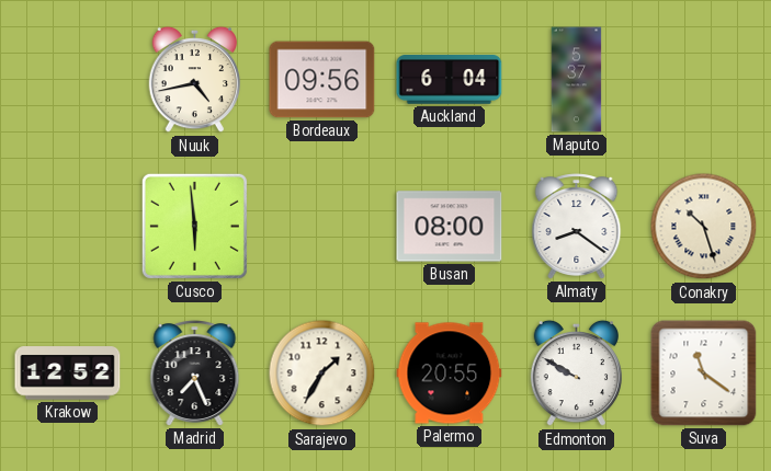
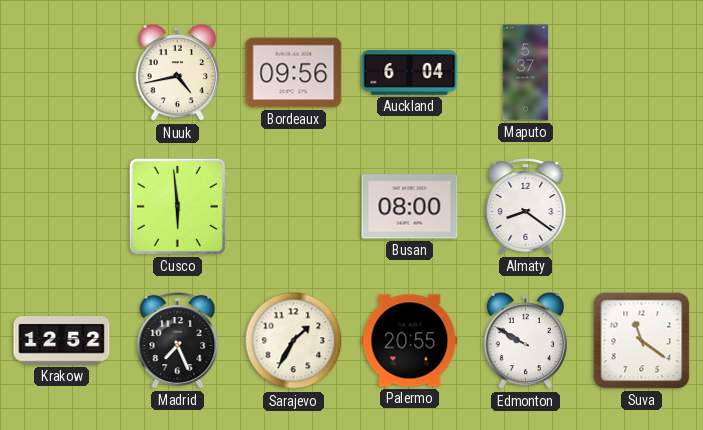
Conakry: 10:27 -> none (704, 227)
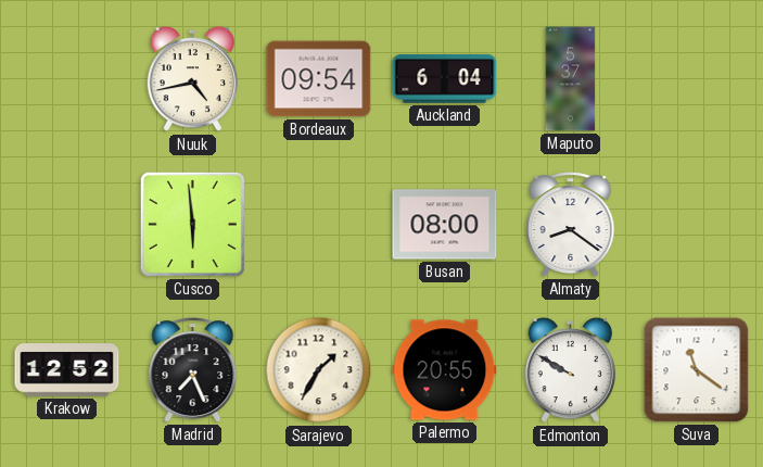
Bordeaux: 09:56 -> 09:54 (319, 79)
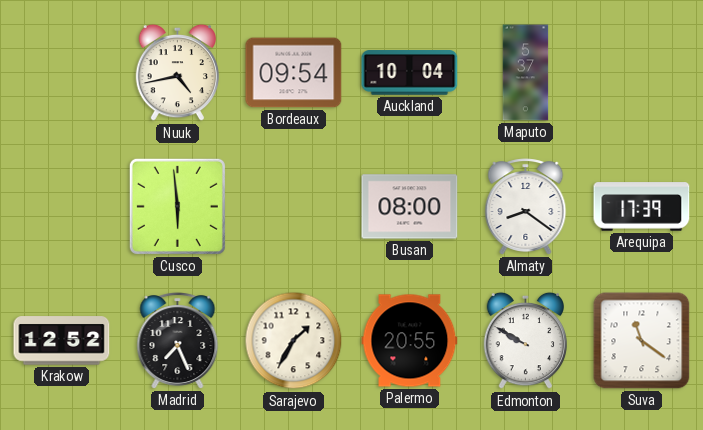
Auckland: 6:04 -> 10:04 (410, 73)
Arequipa: none -> 17:39 (642, 207)
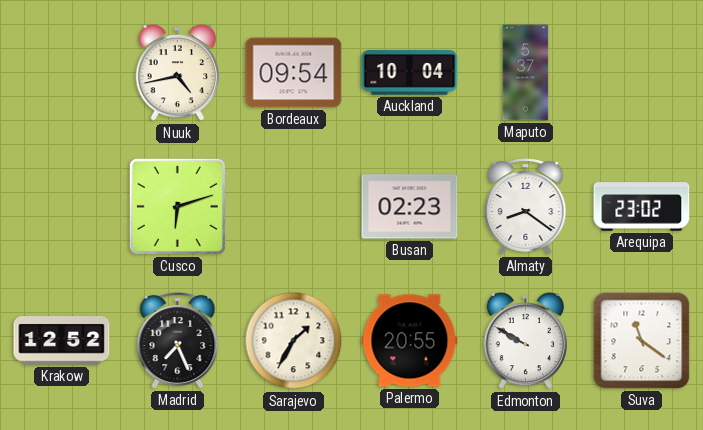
Cusco: 5:59 -> 6:12 (177, 206)
Busan: 08:00 -> 02:23 (410, 207)
Arequipa: 17:39 -> 23:02 (642, 207)
